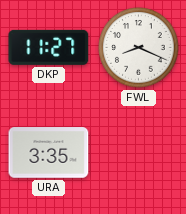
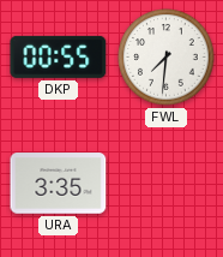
DKP: 11:27 -> 00:55 (59, 56)
FWL: 8:19 -> 7:31 (167, 58)
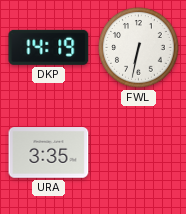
DKP: 00:55 -> 14:19 (49, 47)
FWL: 7:31 -> 6:32 (139, 48)
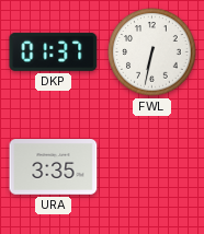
DKP: 14:19 -> 01:37 (54, 51)
